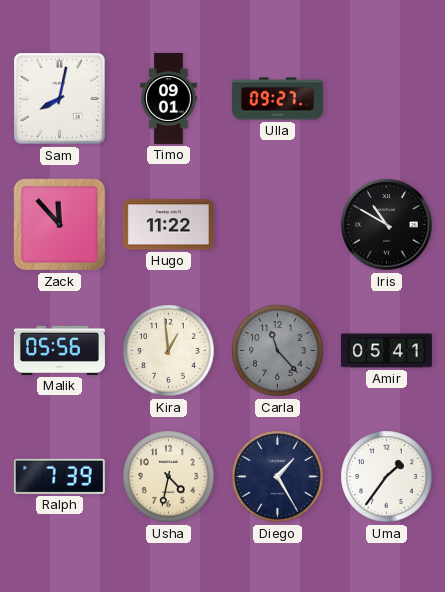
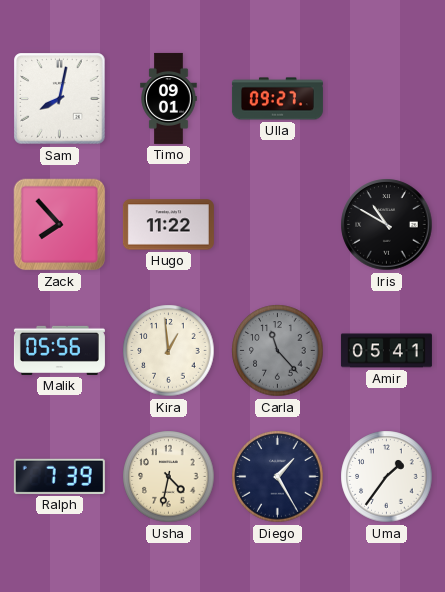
Zack: 11:53 -> 7:53 (60, 225)
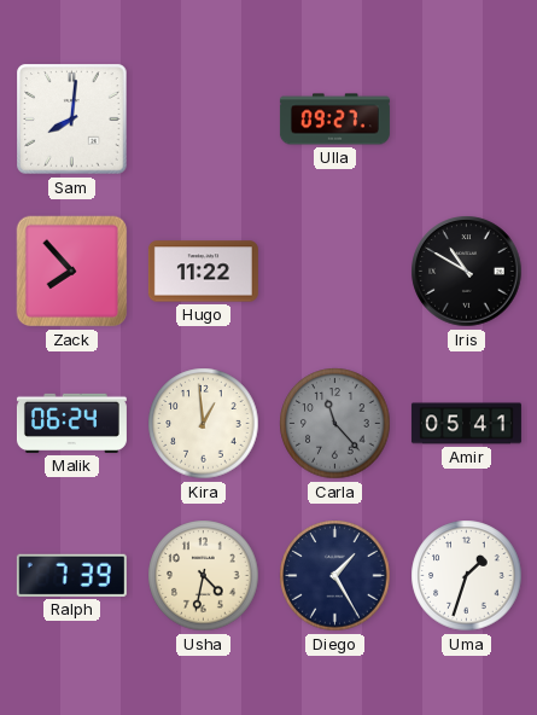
Sam: 8:02 -> 8:01 (72, 120)
Timo: 09:01 -> none (169, 98)
Malik: 05:56 -> 06:24 (71, 423)
Uma: 1:36 -> 1:33 (467, 576)
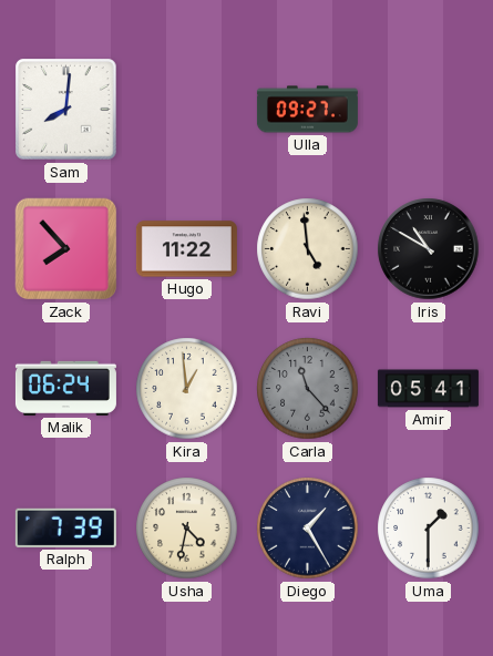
Ravi: none -> 4:59 (308, 249)
Uma: 1:33 -> 1:30 (429, 529)
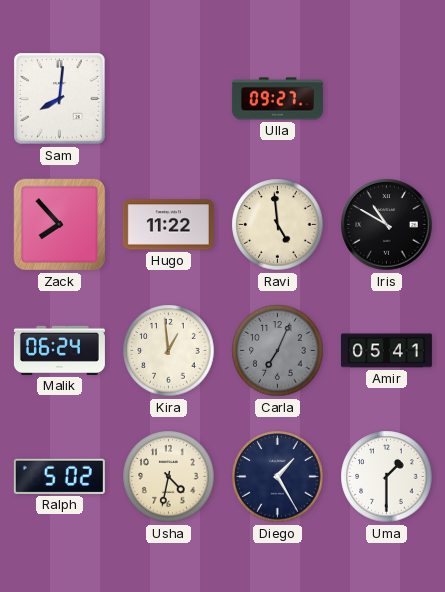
Carla: 11:23 -> 7:04 (278, 351)
Ralph: 7:39 -> 5:02 (59, 476)
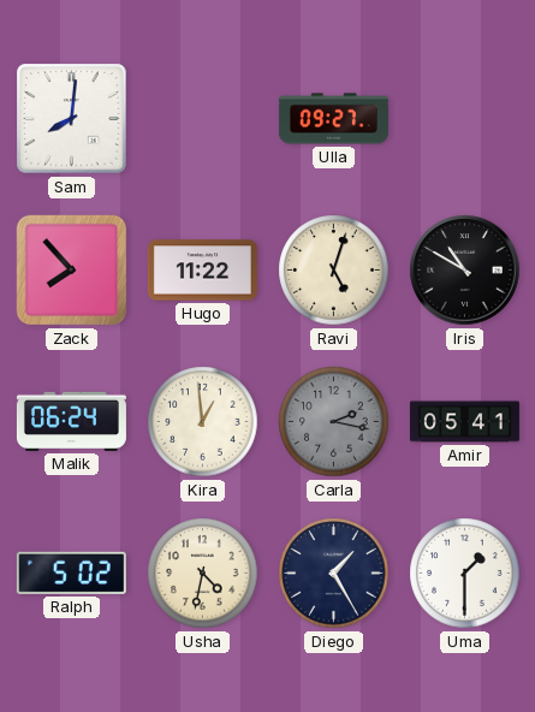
Ravi: 4:59 -> 5:03 (334, 271)
Carla: 7:04 -> 2:17 (334, 422)
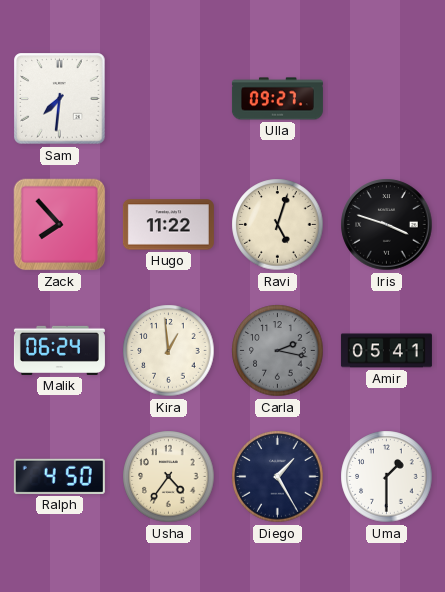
Sam: 8:01 -> 7:31 (60, 99)
Iris: 10:50 -> 3:48 (387, 225)
Ralph: 5:02 -> 4:50 (59, 476)
Usha: 4:32 -> 4:36 (169, 477)
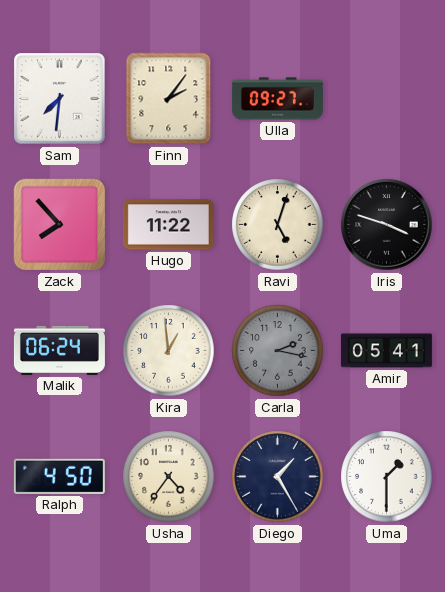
Finn: none -> 2:06 (169, 99)
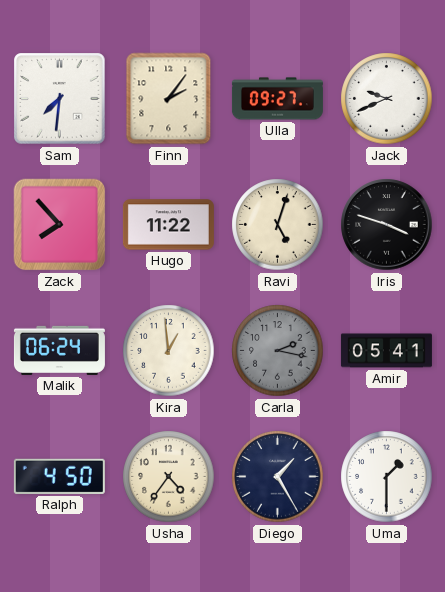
Jack: none -> 9:41 (387, 99)
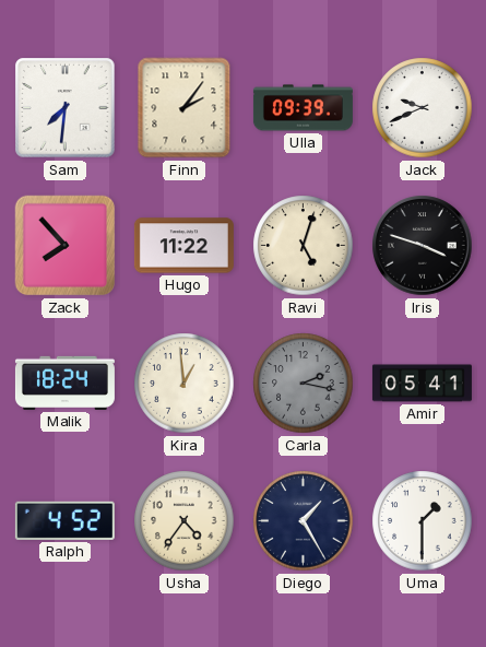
Ulla: 09:27 -> 09:39 (303, 108)
Malik: 06:24 -> 18:24 (64, 383)
Ralph: 4:50 -> 4:52 (64, 520)
